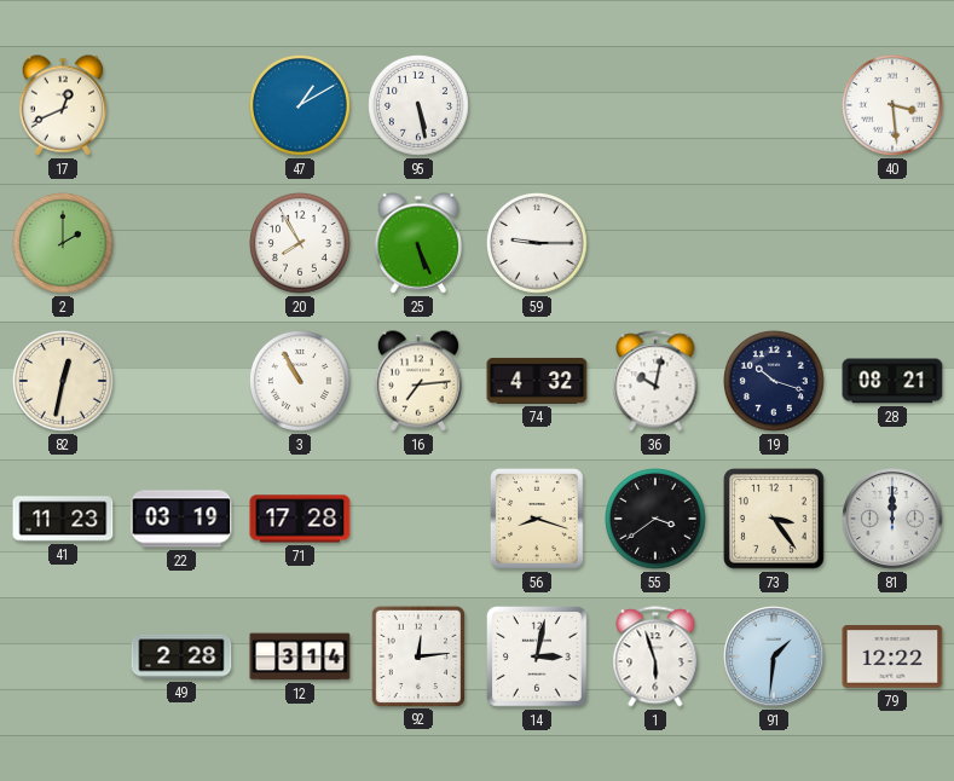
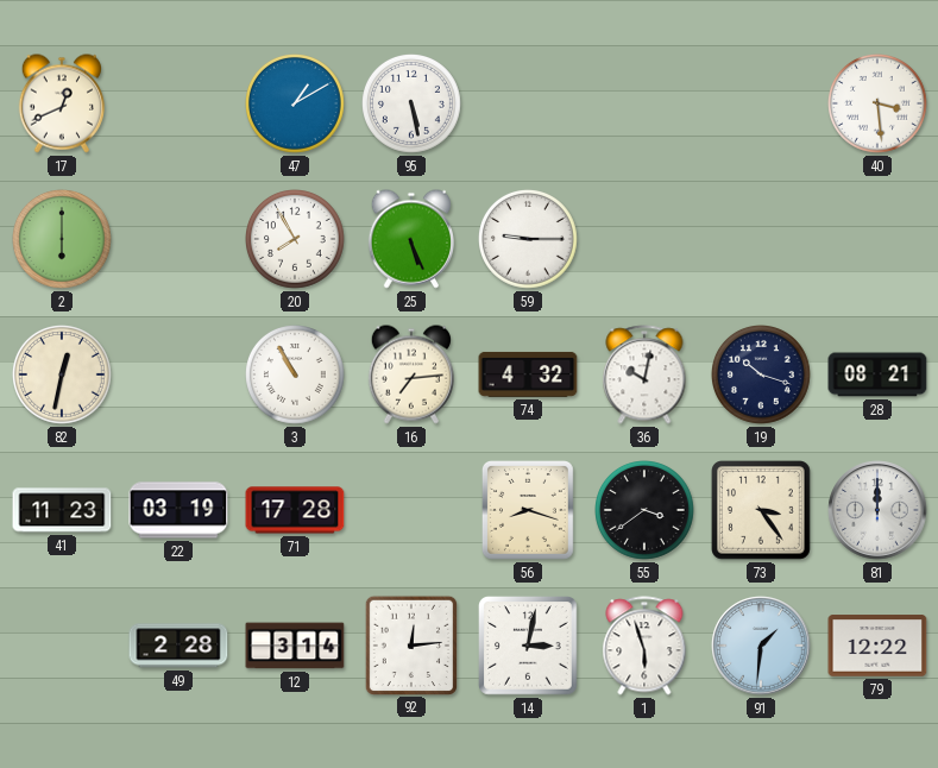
2: 2:00 -> 6:00 (63, 240)
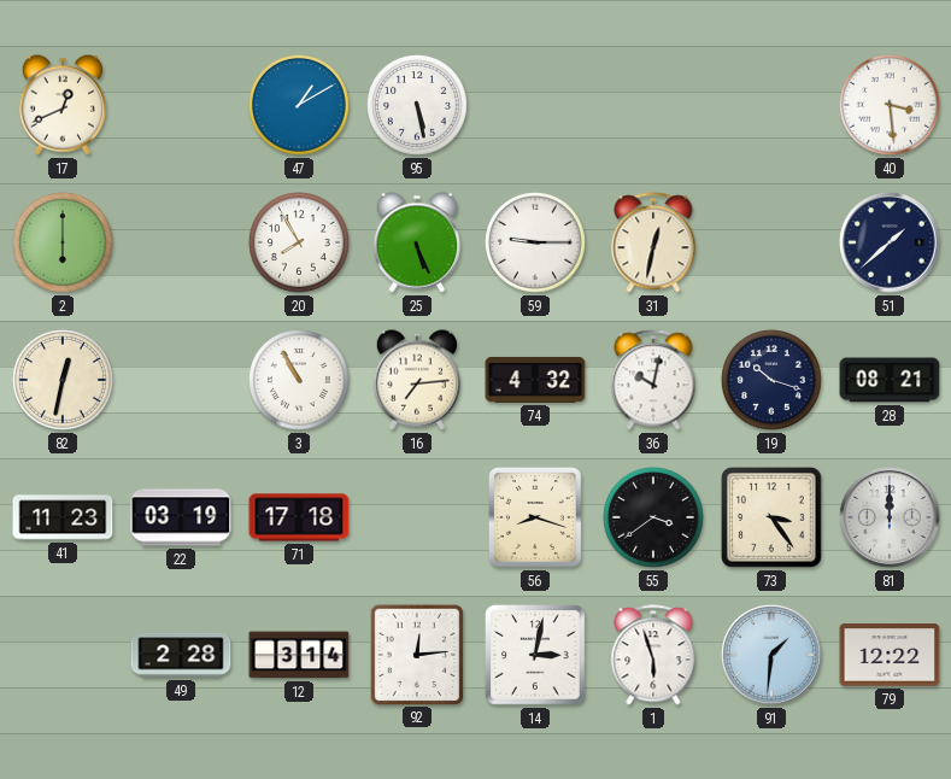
31: none -> 12:32 (653, 242)
51: none -> 1:38 (890, 242)
71: 17:28 -> 17:18 (299, 517)
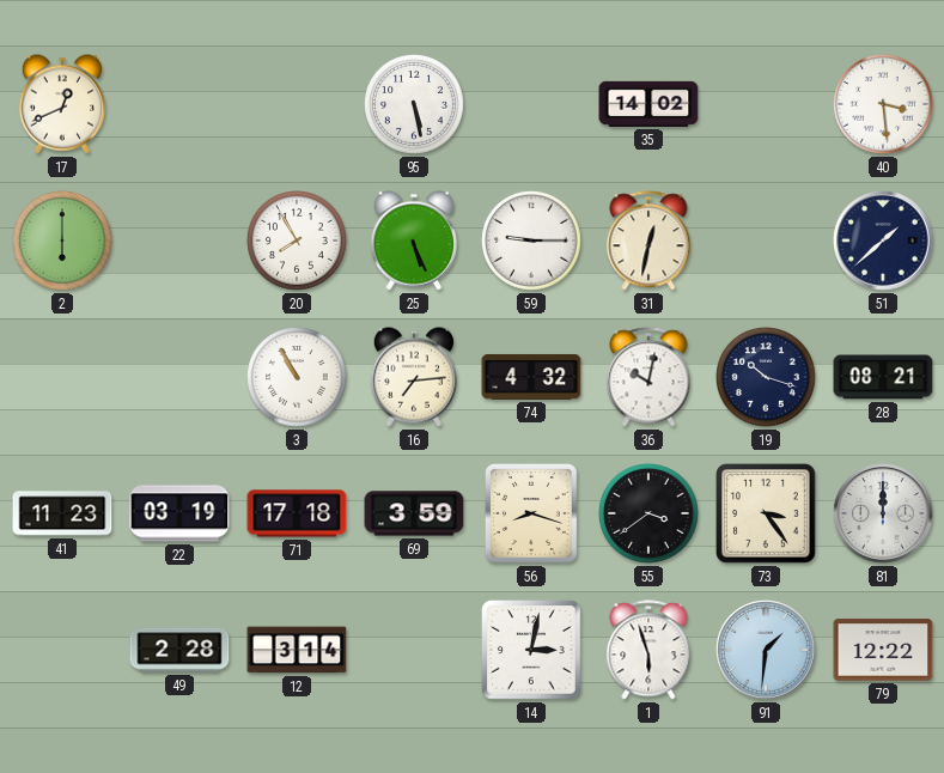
47: 1:10 -> none (300, 106)
35: none -> 14:02 (648, 104)
82: 12:32 -> none (64, 381)
69: none -> 3:59 (414, 513)
92: 12:14 -> none (416, 654)
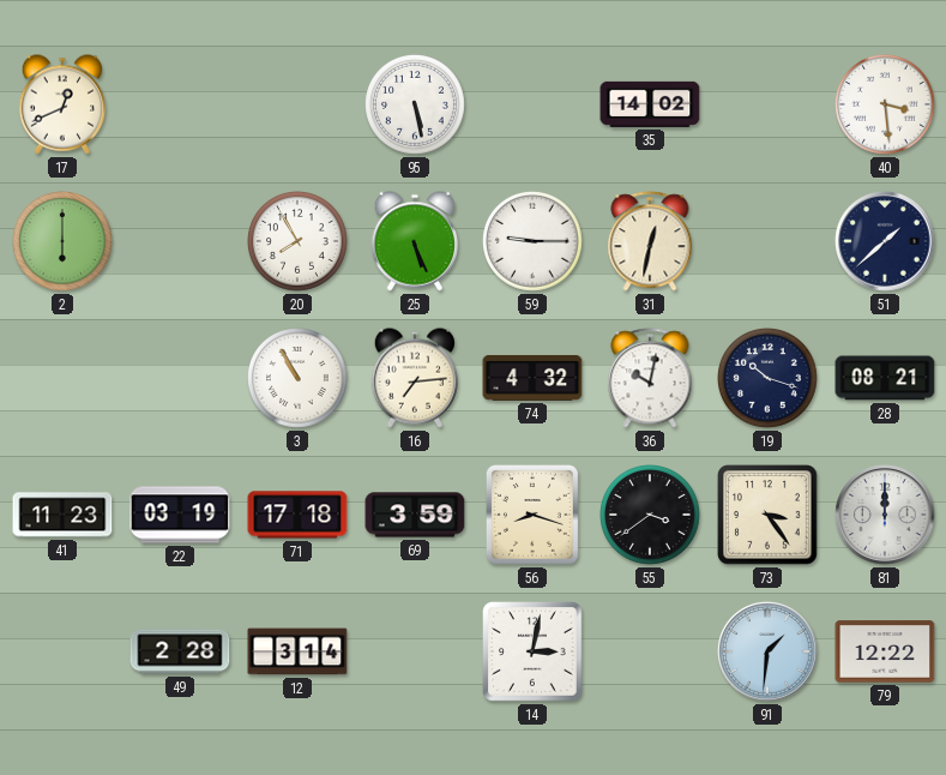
1: 5:57 -> none (648, 650)
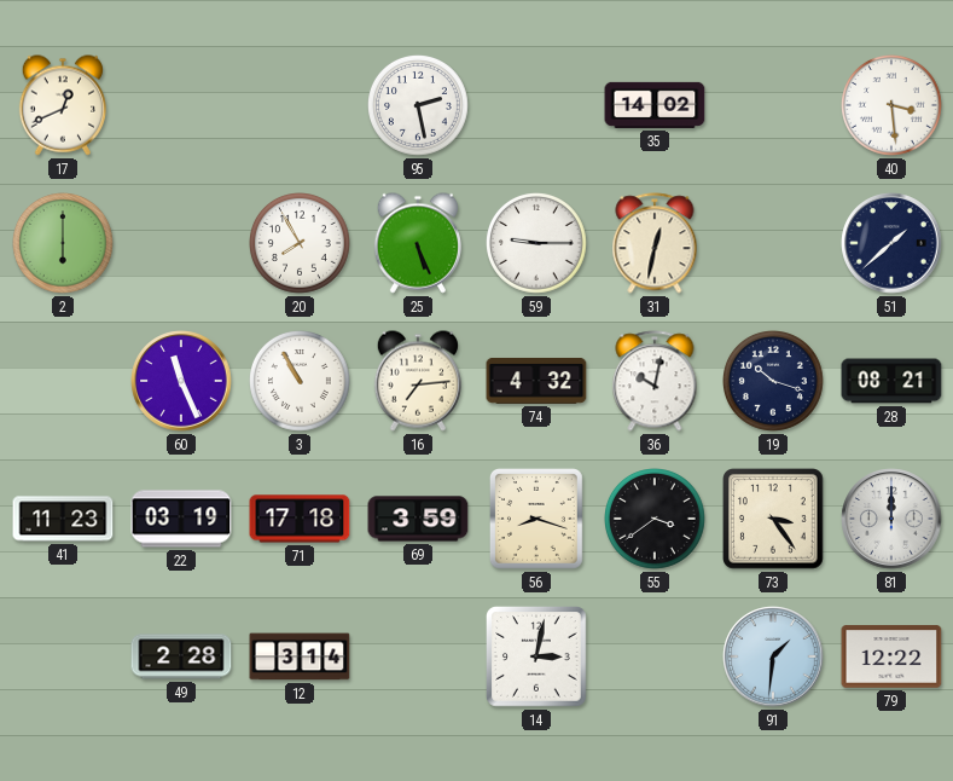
95: 5:28 -> 2:28 (419, 106)
60: none -> 11:26 (181, 381)
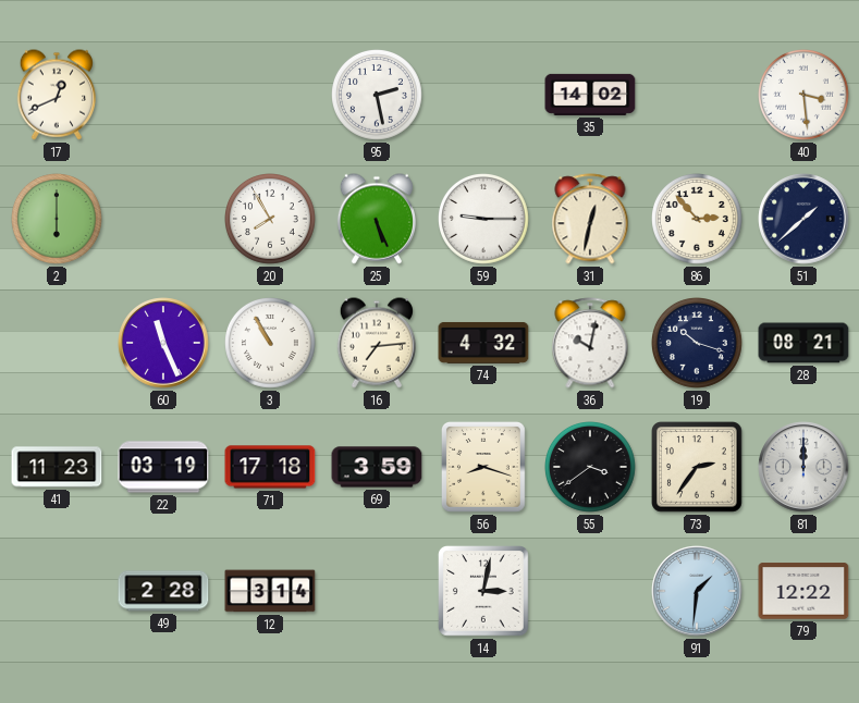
86: none -> 2:53 (698, 220)
73: 3:24 -> 2:36 (698, 468)
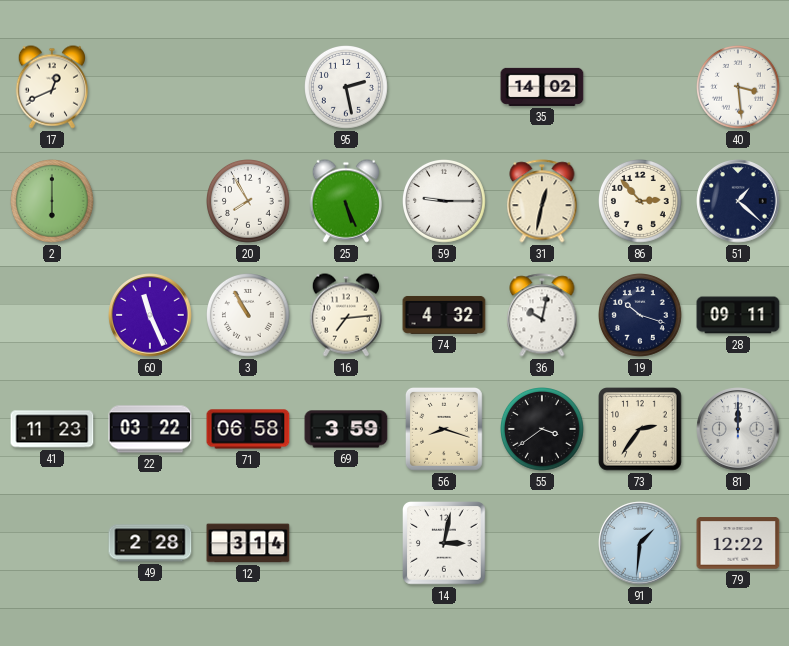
51: 1:38 -> 1:22 (738, 201)
28: 08:21 -> 09:11 (738, 315)
22: 03:19 -> 03:22 (150, 429)
71: 17:18 -> 06:58 (248, 429)
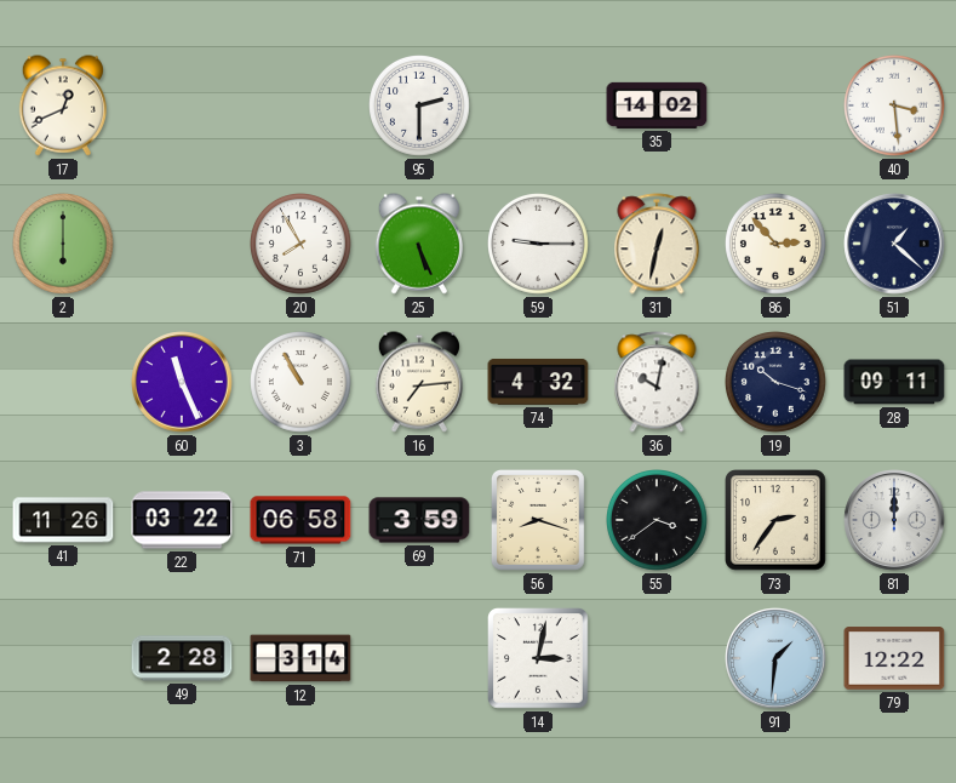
95: 2:28 -> 2:30 (420, 107)
41: 11:23 -> 11:26 (63, 520)
